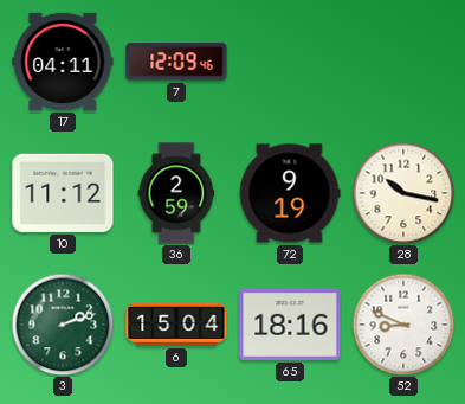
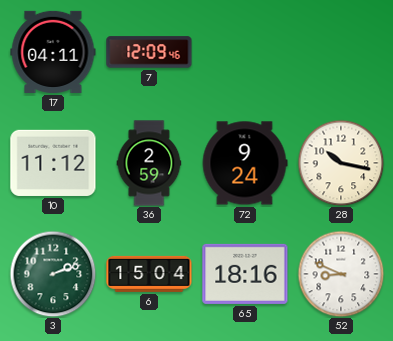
72: 9:19 -> 9:24 (245, 163)
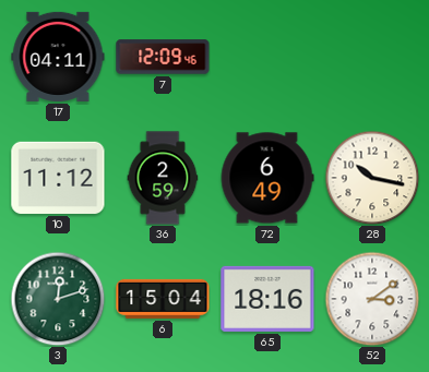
72: 9:24 -> 6:49 (267, 178)
3: 2:12 -> 12:12 (58, 299)
52: 8:49 -> 3:09 (372, 299)
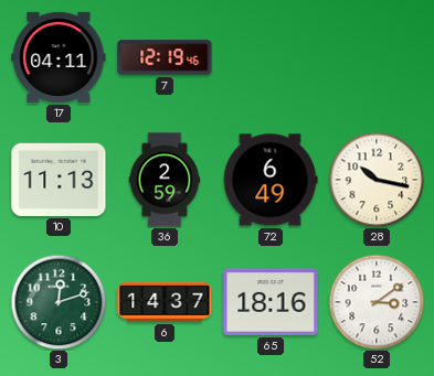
7: 12:09 -> 12:19 (165, 57)
10: 11:12 -> 11:13 (59, 180)
6: 15:04 -> 14:37 (165, 302)
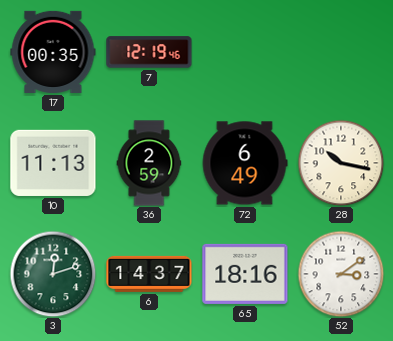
17: 04:11 -> 00:35 (53, 52)
